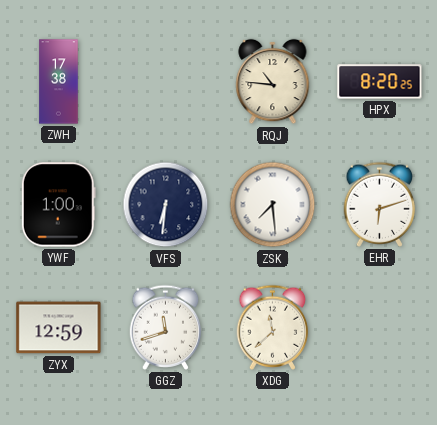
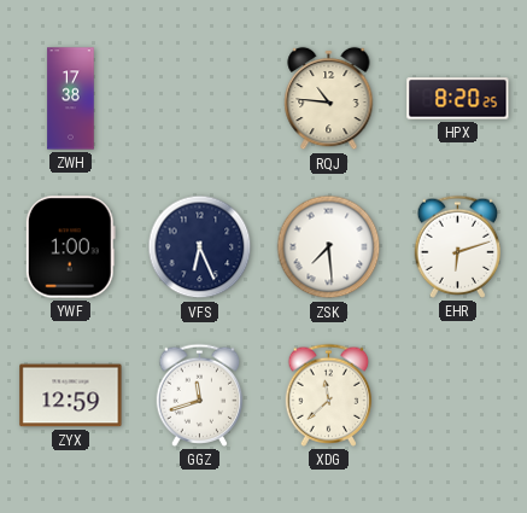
VFS: 6:31 -> 6:26 (200, 247)
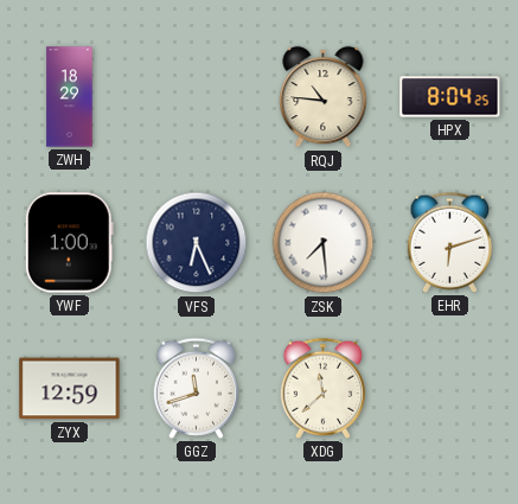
ZWH: 17:38 -> 18:29 (70, 97)
HPX: 8:20 -> 8:04 (450, 97)
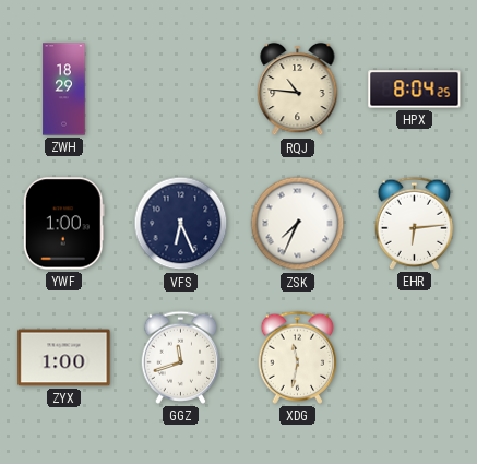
ZSK: 7:29 -> 7:34 (298, 224)
EHR: 6:12 -> 6:14 (415, 223)
ZYX: 12:59 -> 1:00 (64, 358)
XDG: 11:38 -> 11:32 (298, 357)
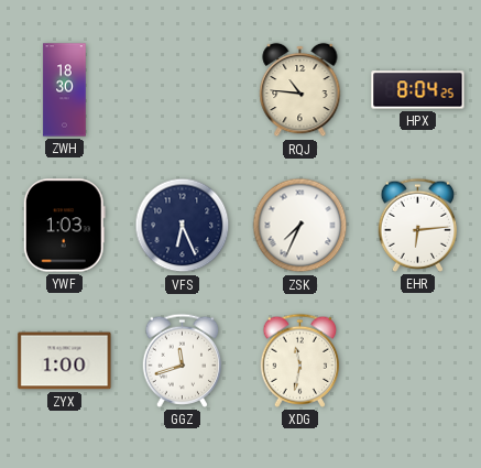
ZWH: 18:29 -> 18:30 (65, 90)
YWF: 1:00 -> 1:03 (64, 226)
